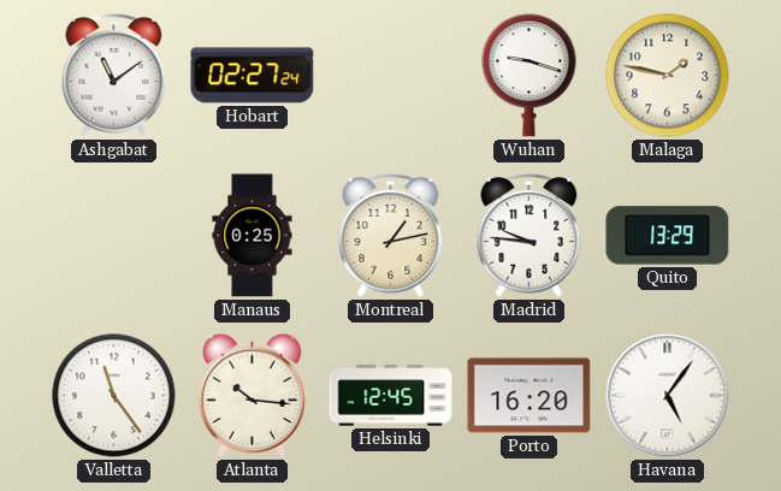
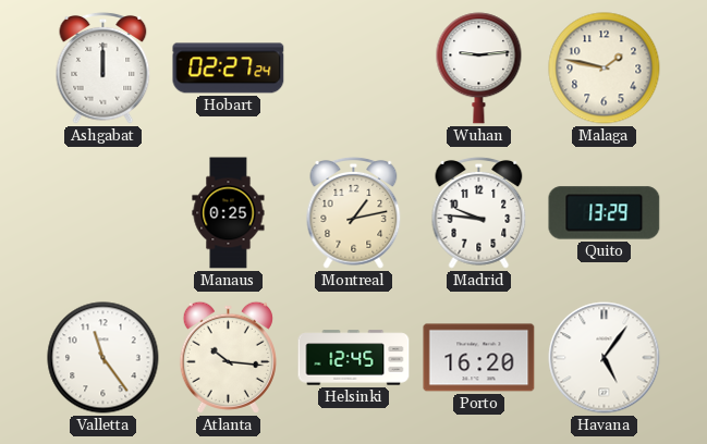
Ashgabat: 11:09 -> 12:00 (103, 69)
Wuhan: 9:18 -> 9:14 (479, 69)
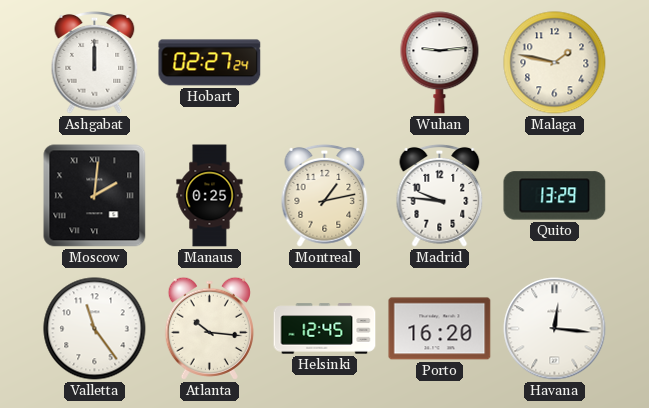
Moscow: none -> 2:01 (95, 196)
Havana: 5:06 -> 12:16 (555, 329)
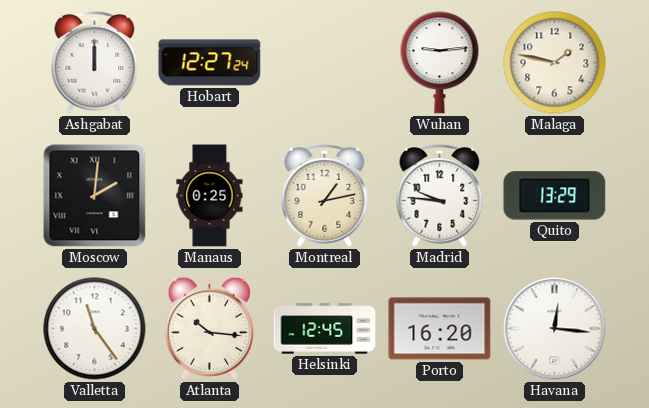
Hobart: 02:27 -> 12:27 (210, 63)
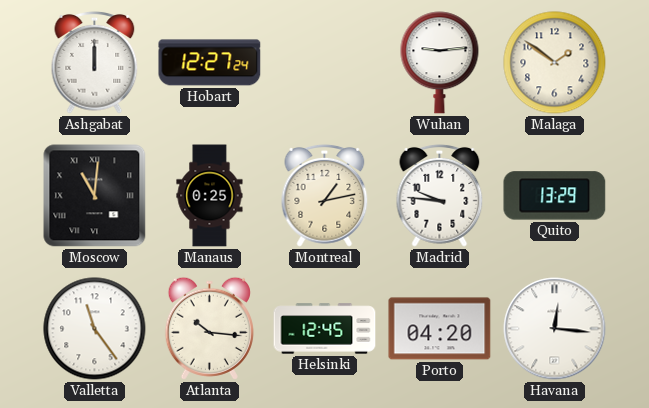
Malaga: 1:47 -> 1:51 (555, 63)
Moscow: 2:01 -> 11:01 (95, 196)
Porto: 16:20 -> 04:20 (440, 329)
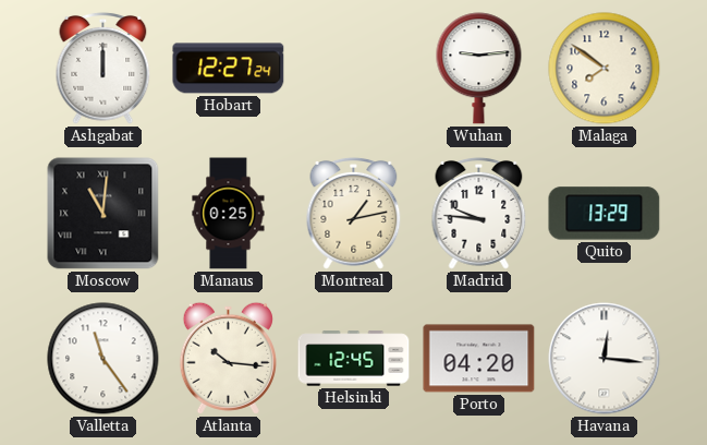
Malaga: 1:51 -> 7:51 (605, 69)
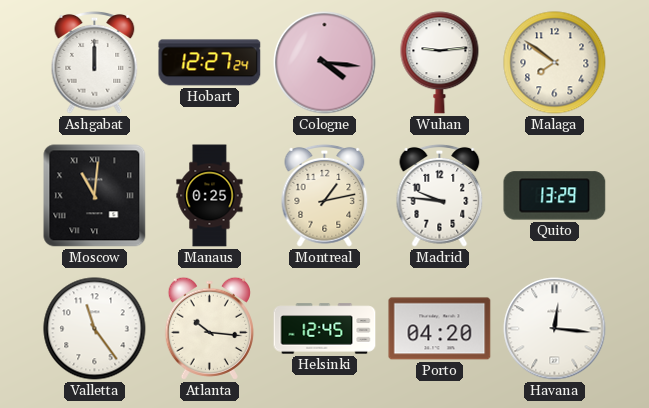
Cologne: none -> 4:16 (325, 63)
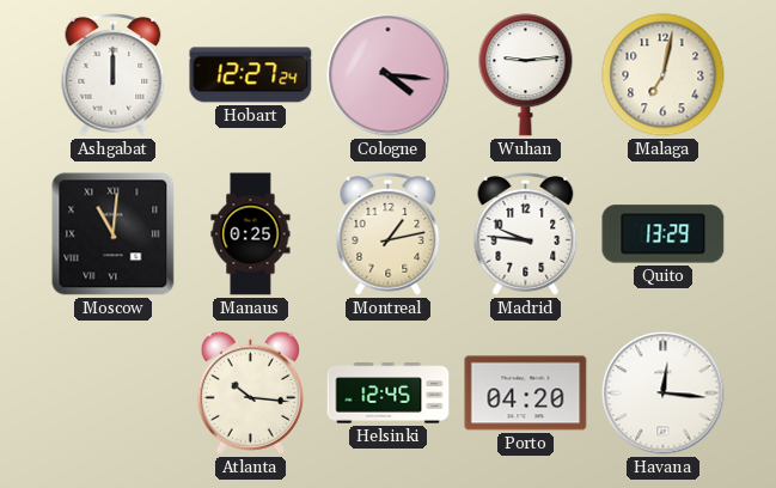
Malaga: 7:51 -> 7:02 (664, 75)
Valletta: 11:24 -> none (95, 329)
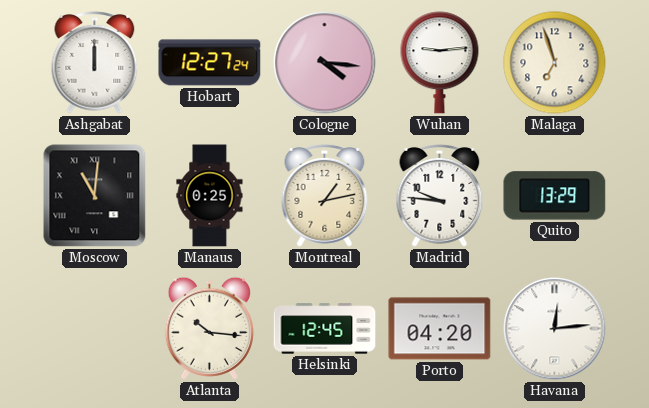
Malaga: 7:02 -> 6:57 (555, 63)
Havana: 12:16 -> 12:14 (555, 329)
